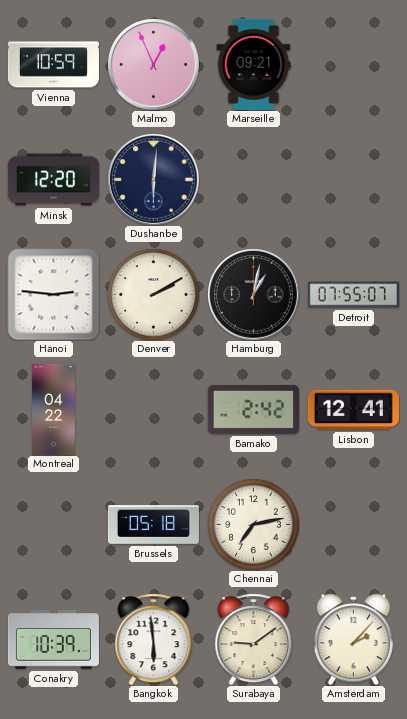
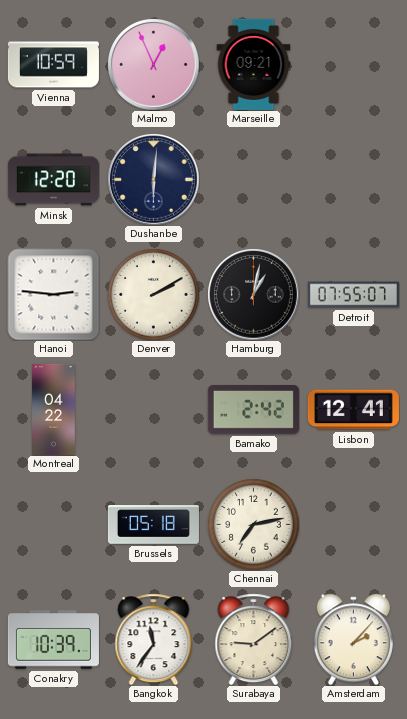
Bangkok: 5:59 -> 11:36 (154, 639)
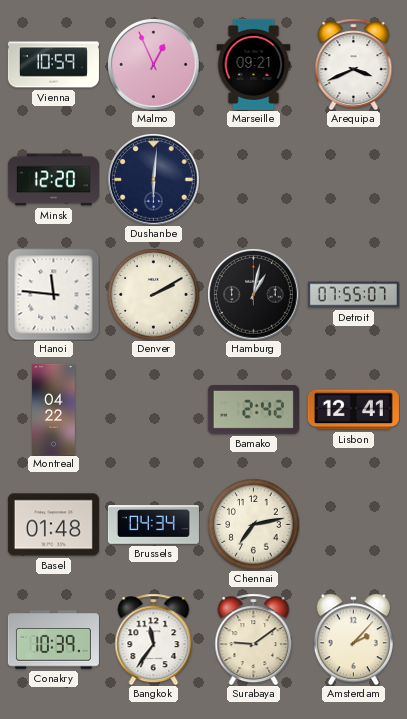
Arequipa: none -> 3:41 (354, 64)
Hanoi: 2:46 -> 11:46 (53, 294)
Basel: none -> 01:48 (53, 525)
Brussels: 05:18 -> 04:34 (153, 525)
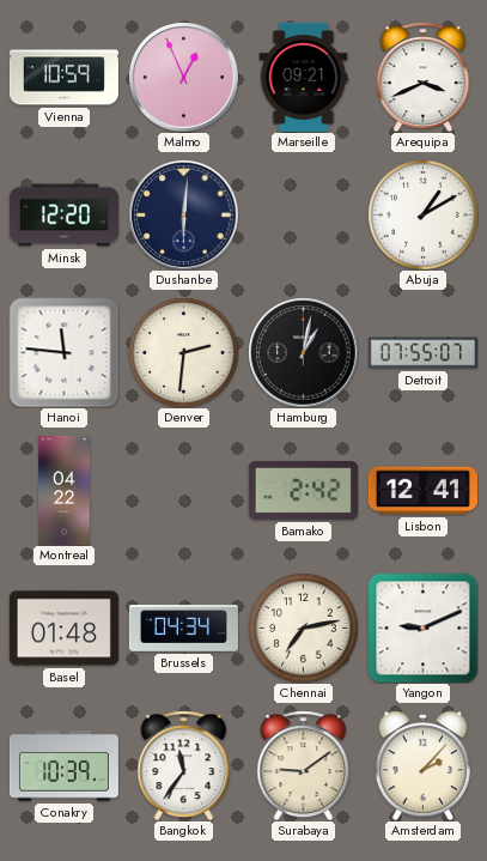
Abuja: none -> 1:10 (422, 214)
Denver: 2:10 -> 2:31 (183, 352)
Yangon: none -> 9:11 (422, 627)
